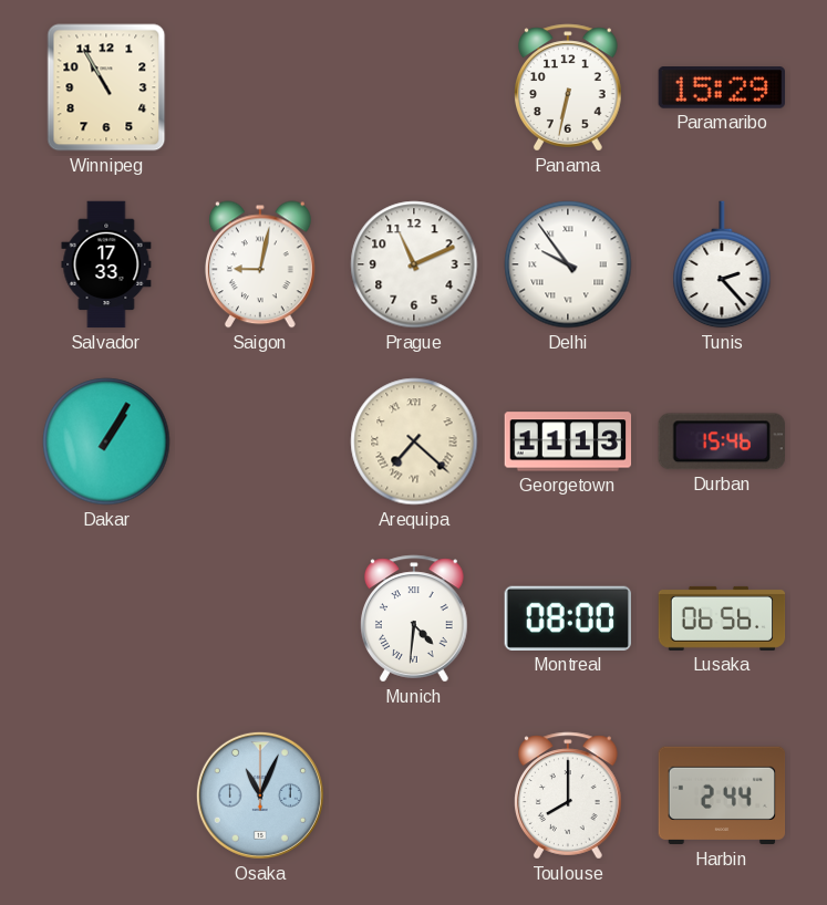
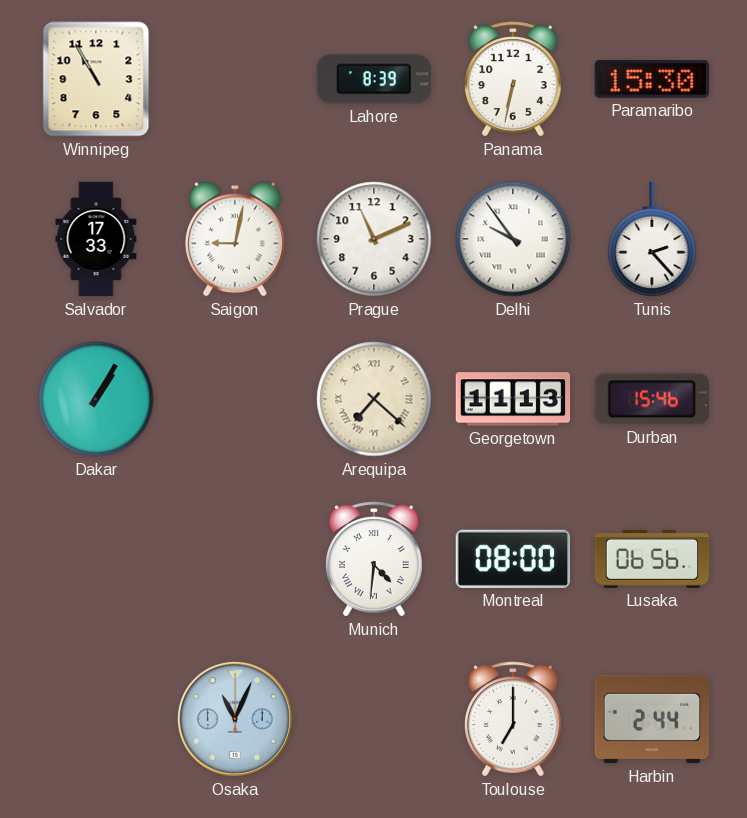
Lahore: none -> 8:39 (374, 79)
Paramaribo: 15:29 -> 15:30 (651, 80)
Toulouse: 8:00 -> 7:00 (514, 719)
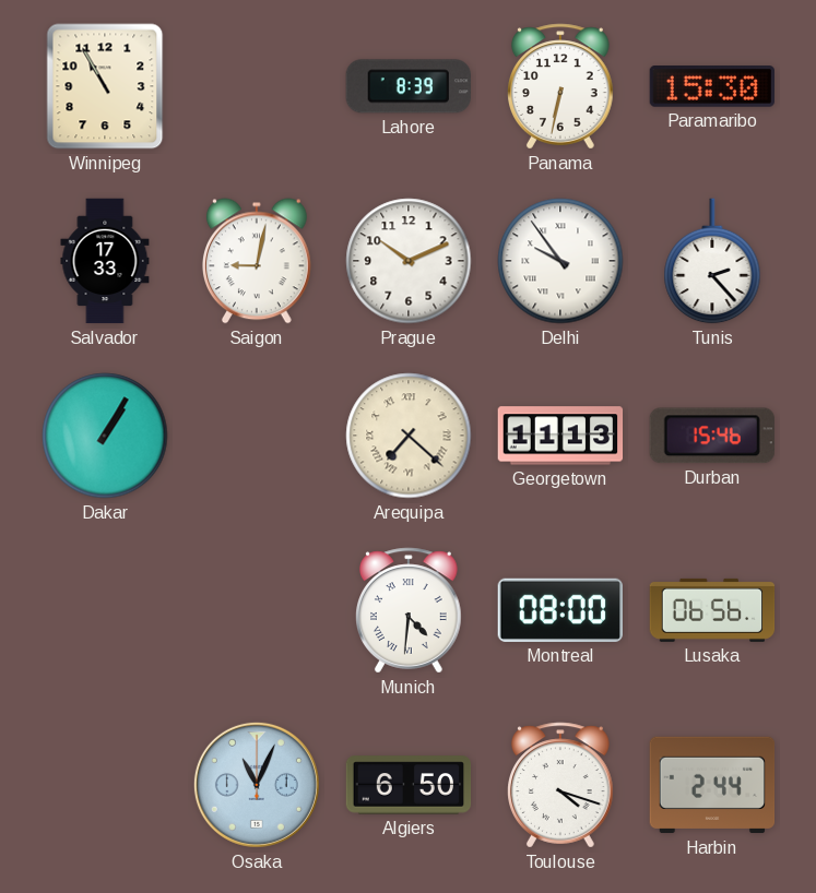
Prague: 11:11 -> 10:11 (409, 261)
Algiers: none -> 6:50 (409, 785)
Toulouse: 7:00 -> 4:18 (561, 785)
